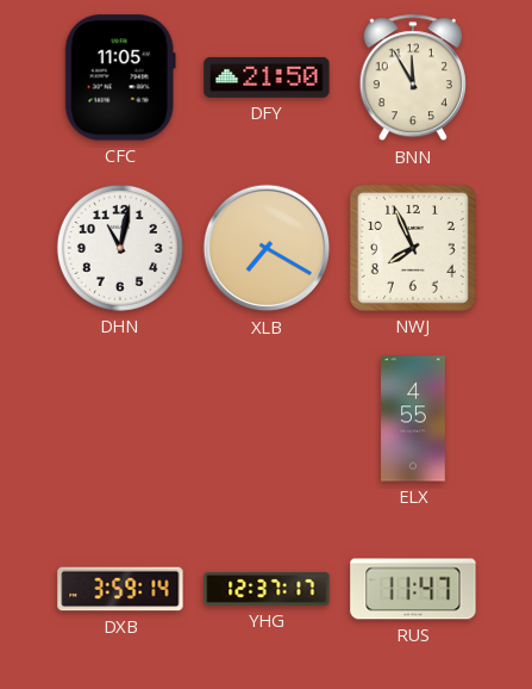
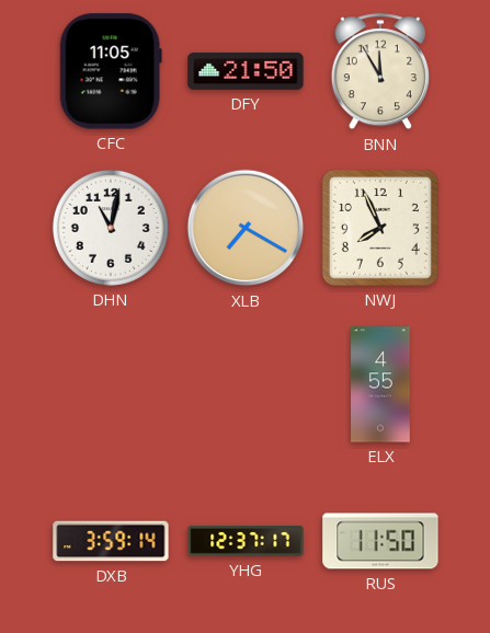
RUS: 11:47 -> 11:50 (380, 541)
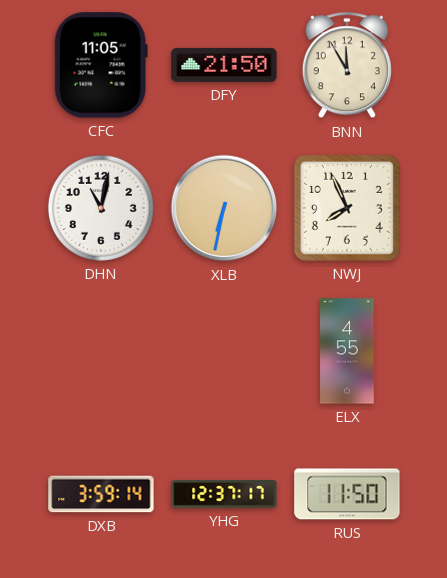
XLB: 7:20 -> 6:32 (224, 208)
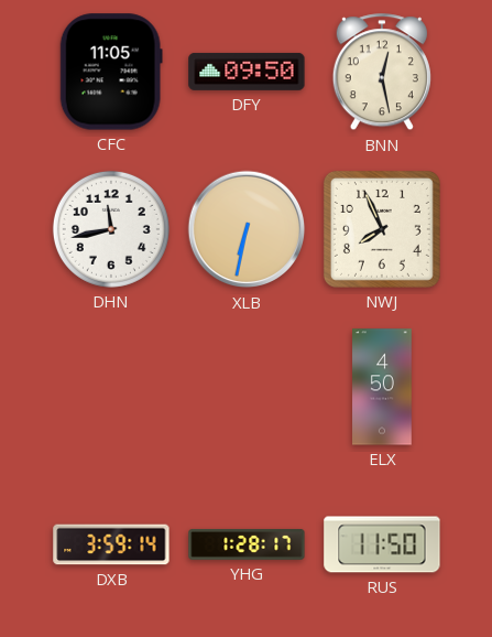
DFY: 21:50 -> 09:50 (247, 72)
BNN: 11:55 -> 12:28 (382, 73)
DHN: 11:02 -> 11:43 (111, 229)
ELX: 4:55 -> 4:50 (382, 387)
YHG: 12:37 -> 1:28 (247, 544)
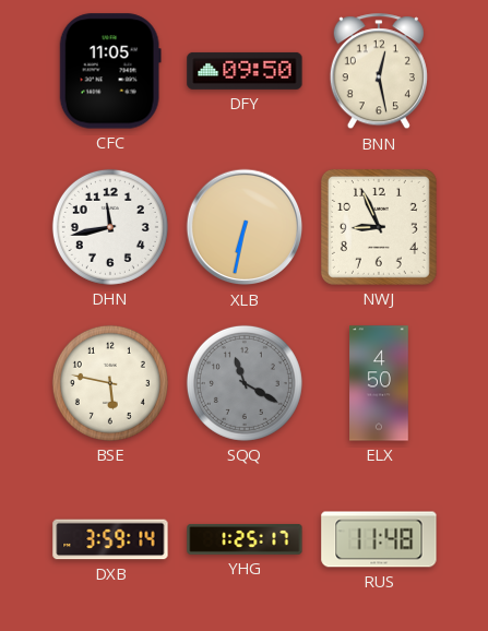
NWJ: 7:56 -> 8:56 (379, 227)
BSE: none -> 5:47 (110, 383)
SQQ: none -> 11:20 (245, 383)
YHG: 1:28 -> 1:25 (245, 539)
RUS: 11:50 -> 11:48 (379, 539)
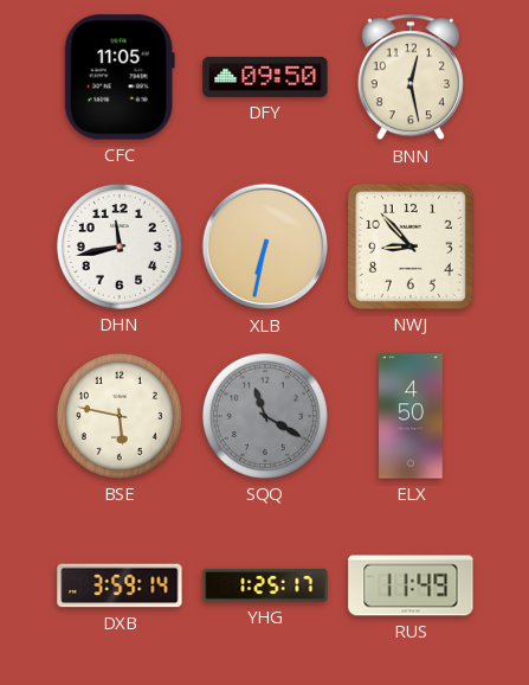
NWJ: 8:56 -> 8:53 (411, 247)
RUS: 11:48 -> 11:49 (411, 585)
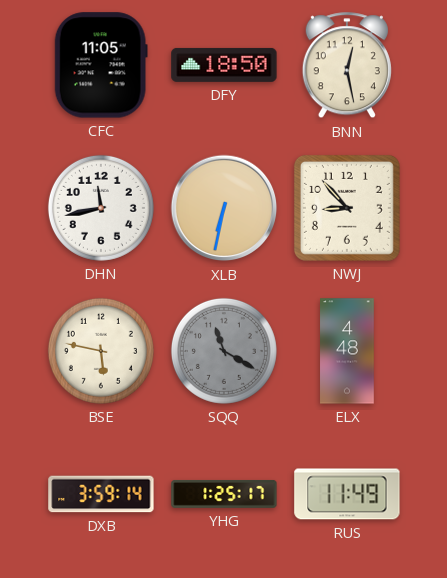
DFY: 09:50 -> 18:50 (224, 65)
ELX: 4:50 -> 4:48 (347, 351)
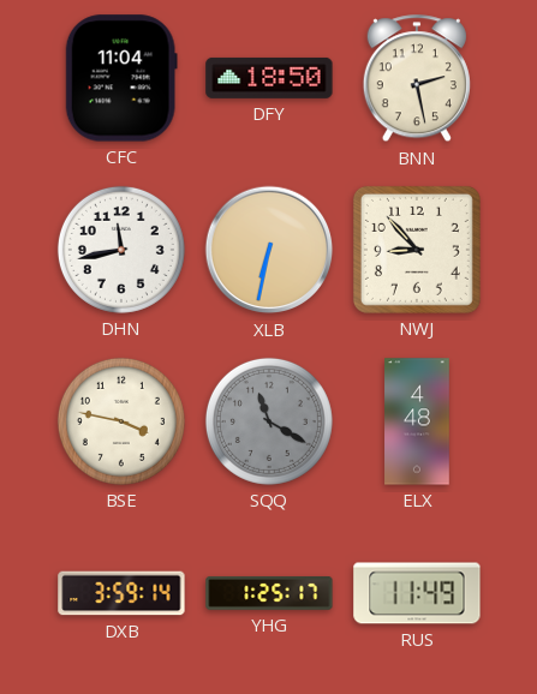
CFC: 11:05 -> 11:04 (121, 78)
BNN: 12:28 -> 2:28 (417, 79)
BSE: 5:47 -> 3:47 (121, 421)
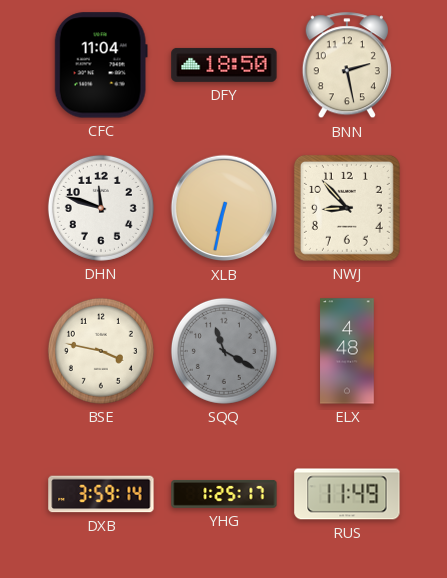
DHN: 11:43 -> 11:48 (101, 208)
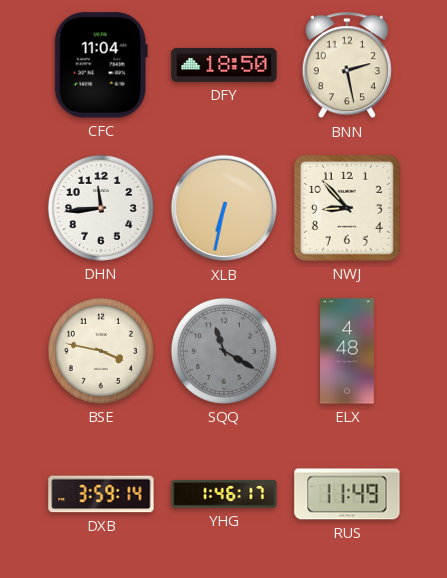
DHN: 11:48 -> 11:44 (101, 208)
YHG: 1:25 -> 1:46 (224, 494)
